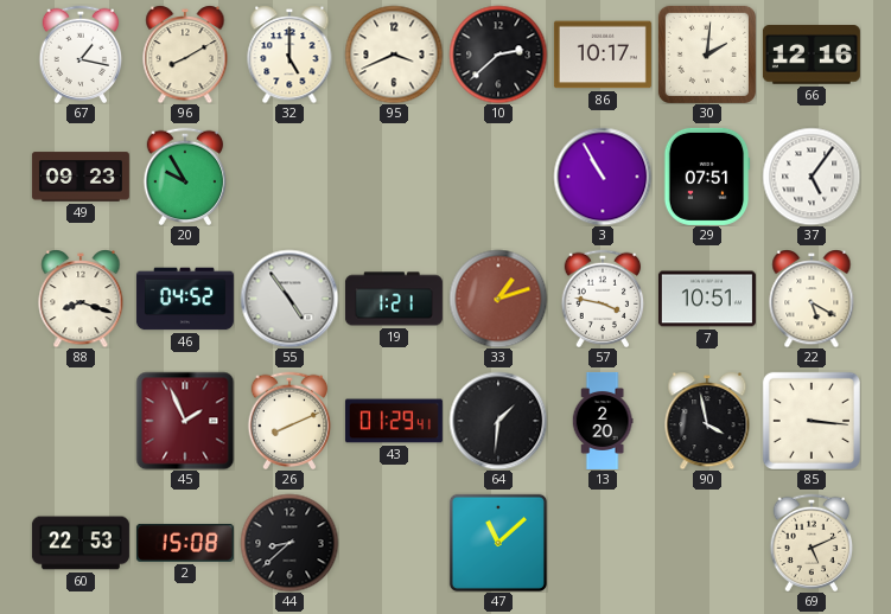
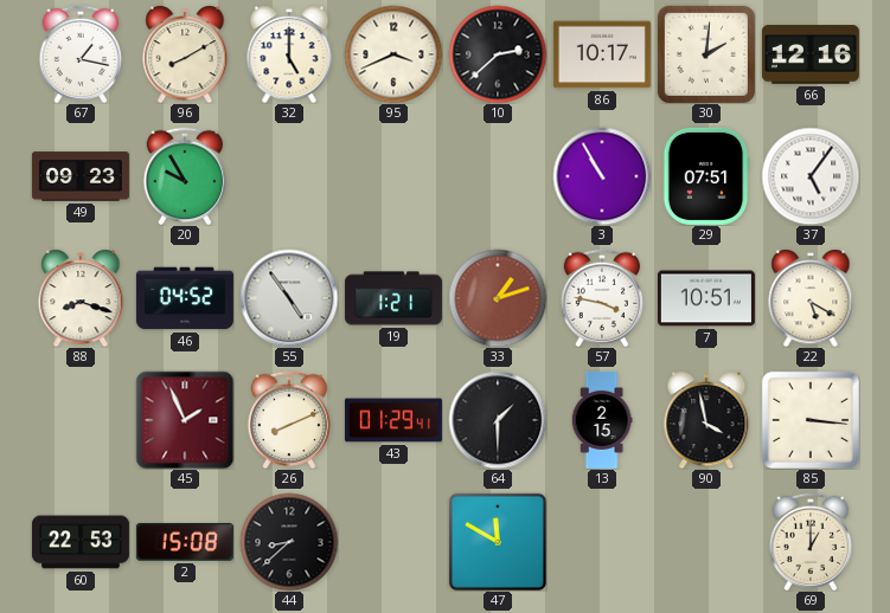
64: 1:31 -> 1:30 (498, 420)
13: 2:20 -> 2:15 (602, 420)
47: 11:08 -> 11:50 (498, 542)
69: 5:11 -> 1:00 (811, 542)
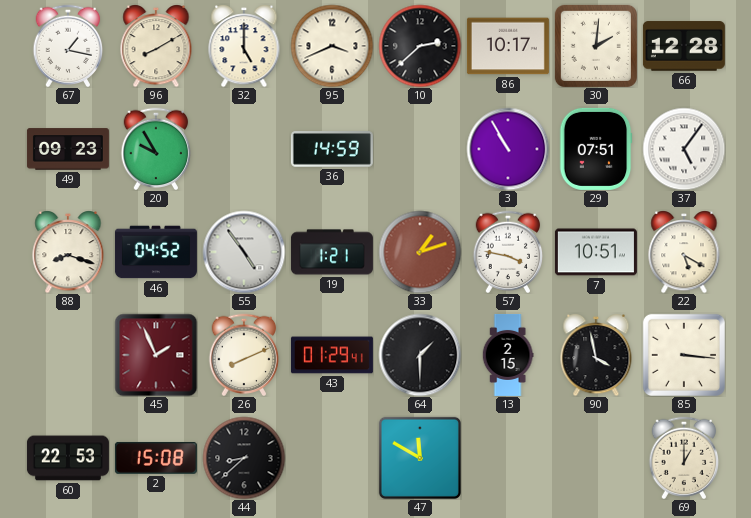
66: 12:16 -> 12:28 (684, 46)
36: none -> 14:59 (332, 149)
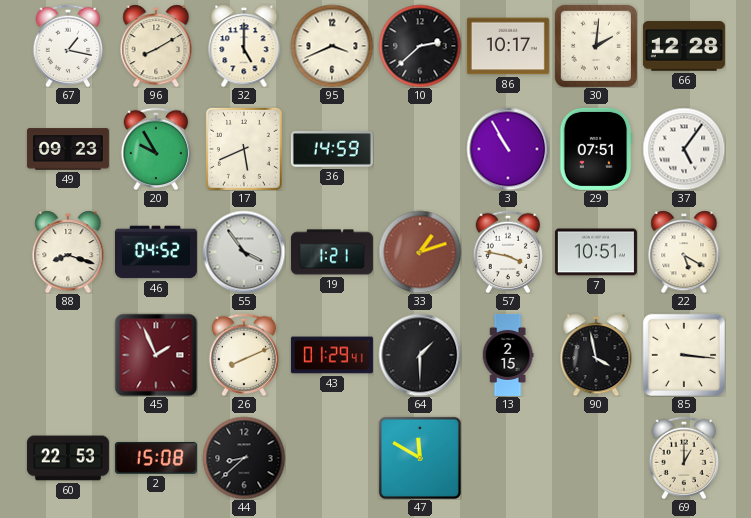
17: none -> 5:41 (244, 149)
55: 4:54 -> 3:54 (244, 252)
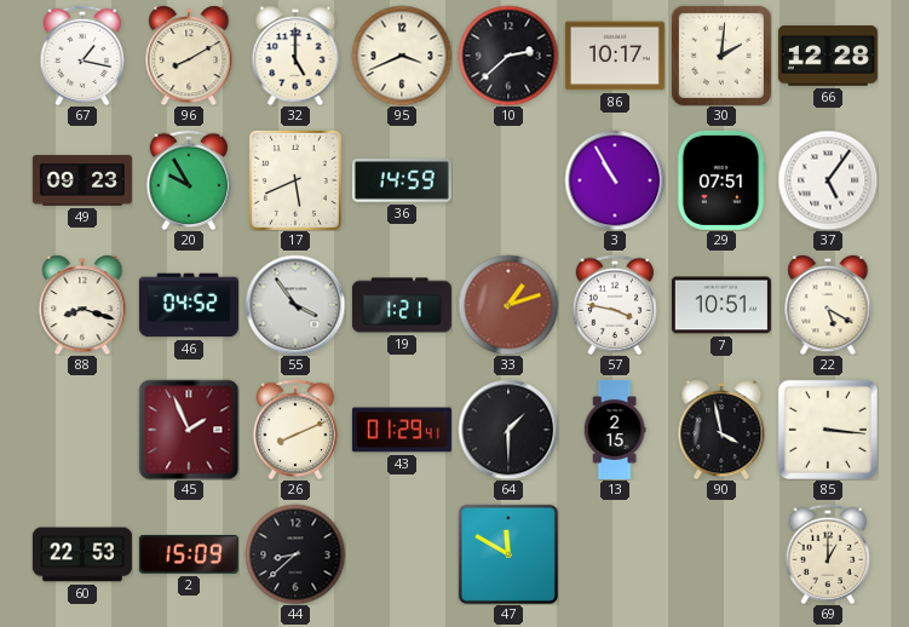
2: 15:08 -> 15:09 (189, 554)
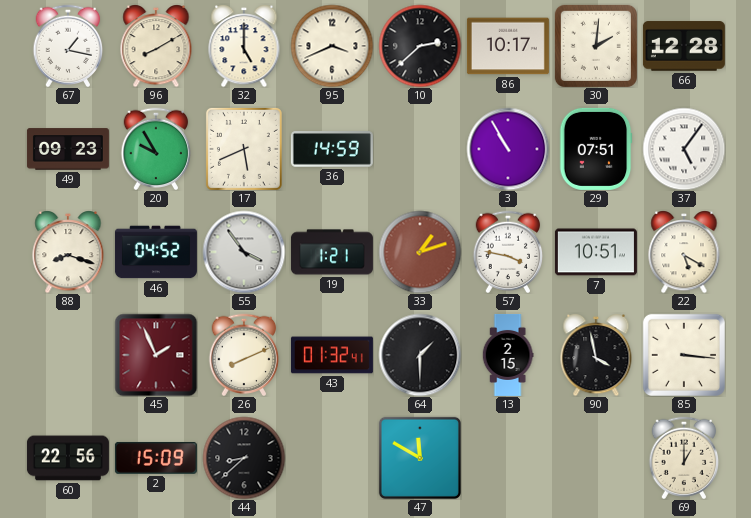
43: 01:29 -> 01:32 (332, 355)
60: 22:53 -> 22:56 (68, 458)
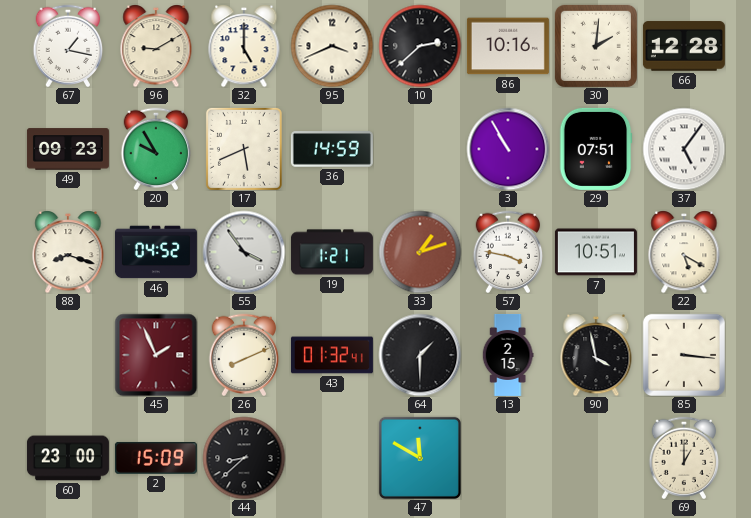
96: 8:10 -> 9:10 (156, 46)
86: 10:17 -> 10:16 (508, 46)
60: 22:56 -> 23:00 (68, 458)
